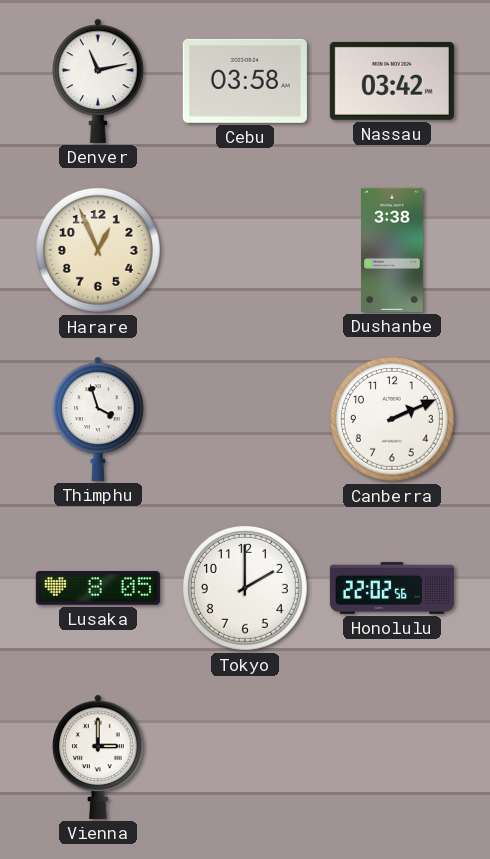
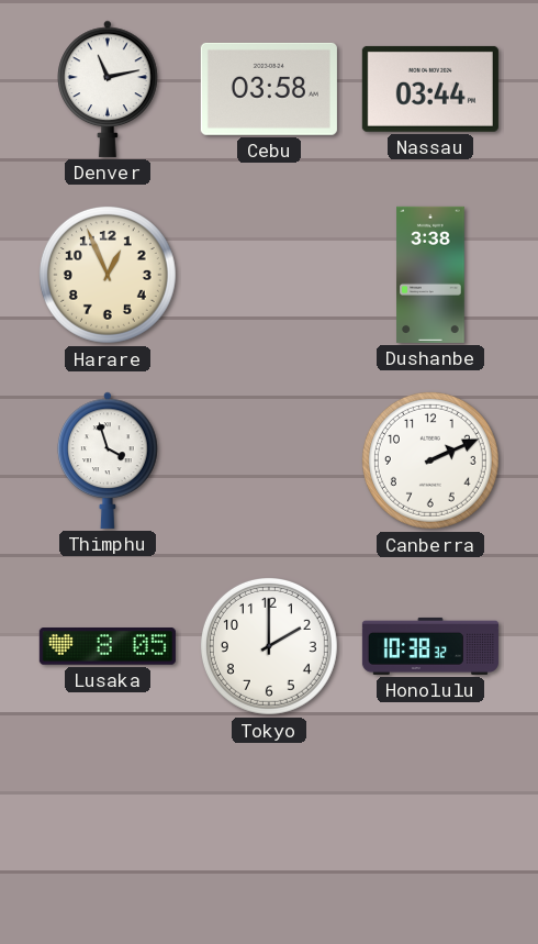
Nassau: 03:42 -> 03:44 (430, 89)
Honolulu: 22:02 -> 10:38 (430, 646)
Vienna: 3:00 -> none (98, 757)
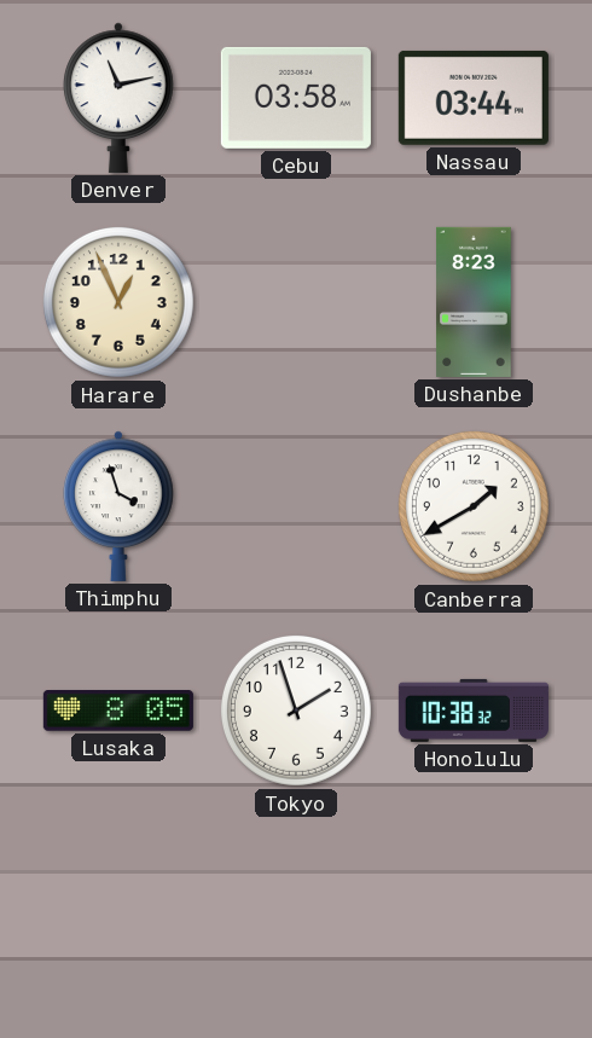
Dushanbe: 3:38 -> 8:23 (474, 302)
Canberra: 2:11 -> 1:40 (474, 506)
Tokyo: 2:00 -> 1:57 (296, 711)
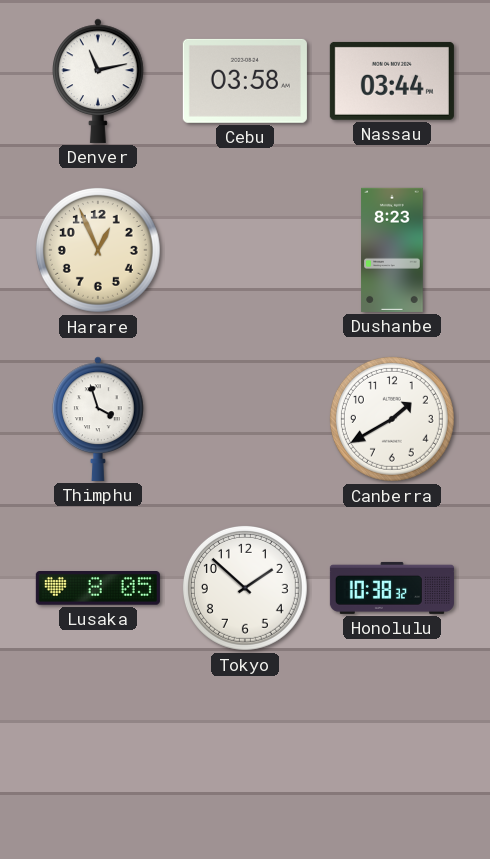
Tokyo: 1:57 -> 1:52 (245, 588)
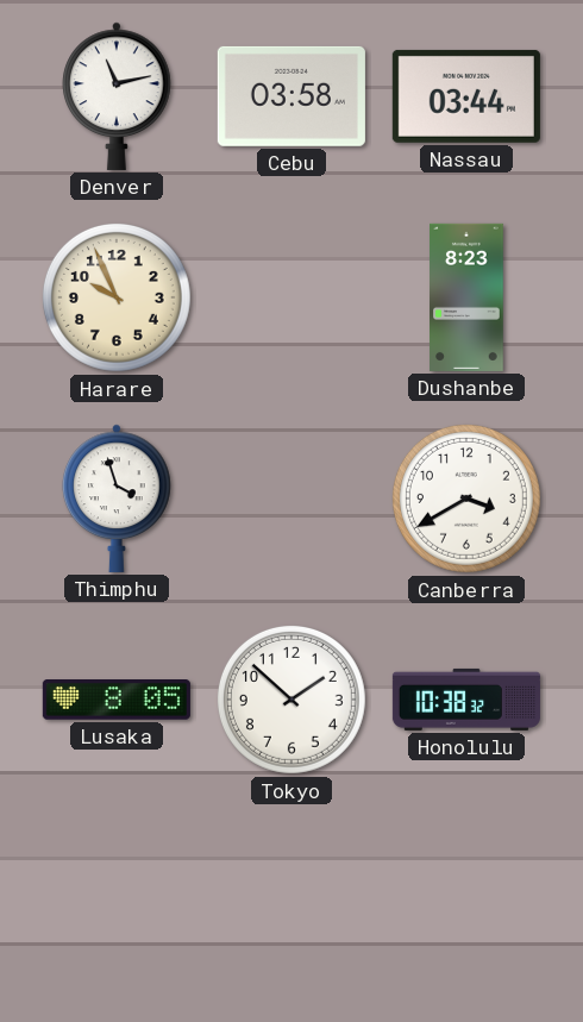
Harare: 12:56 -> 9:56 (117, 297)
Canberra: 1:40 -> 3:40 (466, 499)
